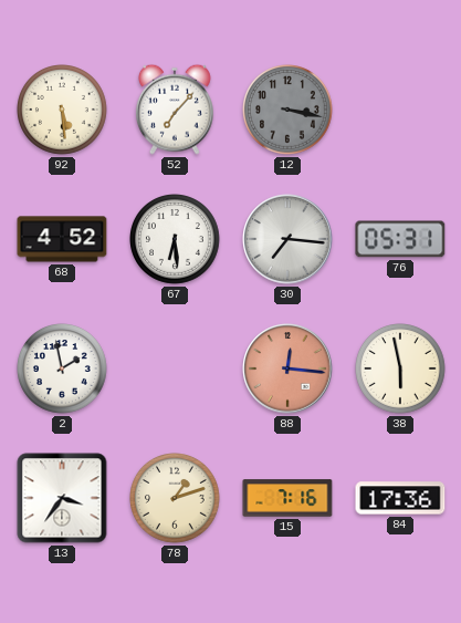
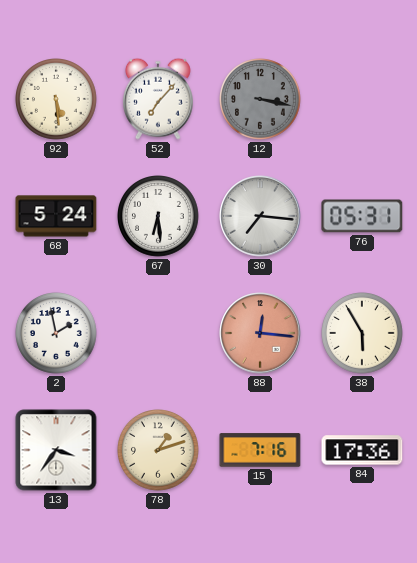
68: 4:52 -> 5:24 (56, 216)
38: 5:58 -> 5:55 (363, 334)
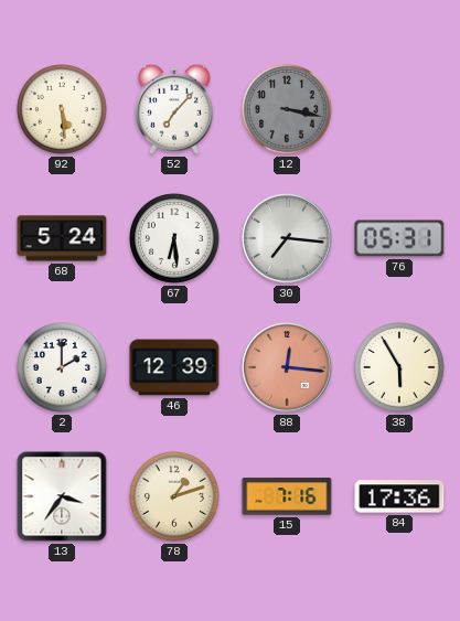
2: 1:58 -> 2:00 (63, 368)
46: none -> 12:39 (174, 367)
